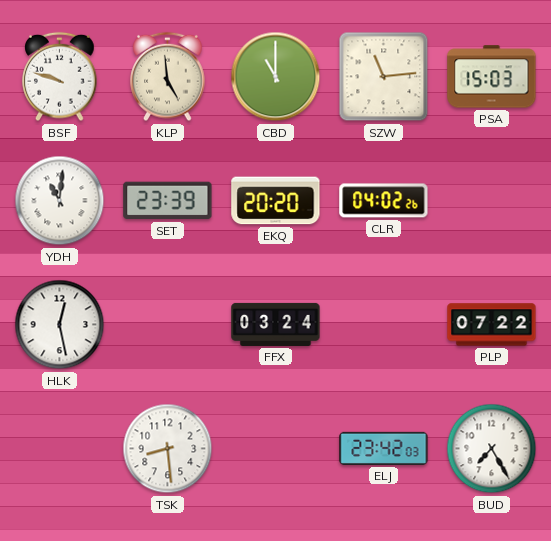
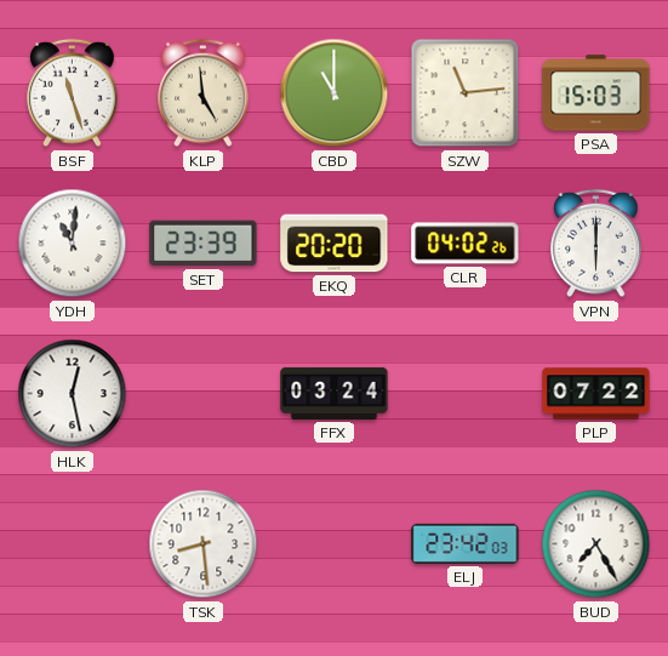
BSF: 9:48 -> 11:27 (73, 93)
VPN: none -> 6:00 (596, 244)
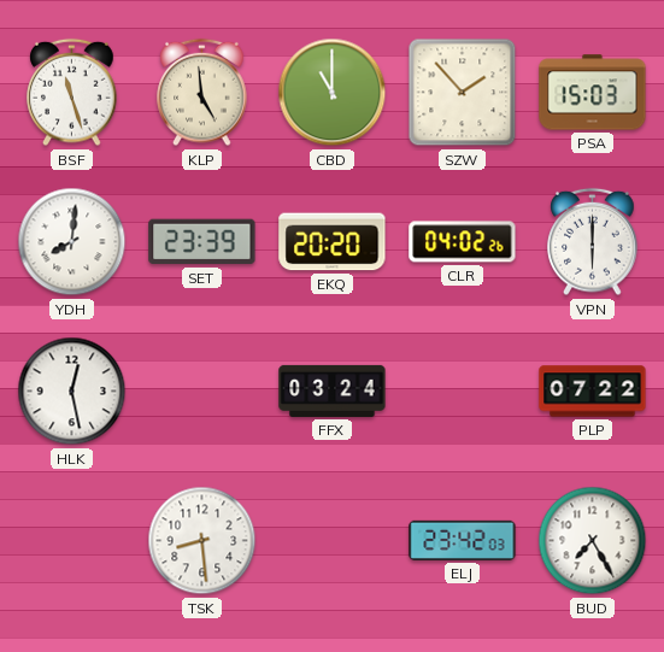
SZW: 11:14 -> 1:53 (463, 93)
YDH: 11:01 -> 8:01 (72, 242)
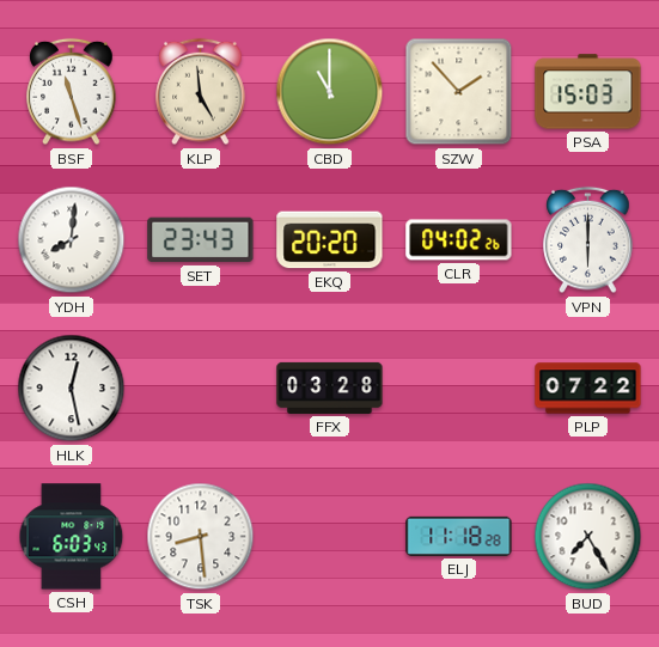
SET: 23:39 -> 23:43 (201, 240)
FFX: 03:24 -> 03:28 (330, 387)
CSH: none -> 6:03 (72, 537)
ELJ: 23:42 -> 11:18 (459, 536)
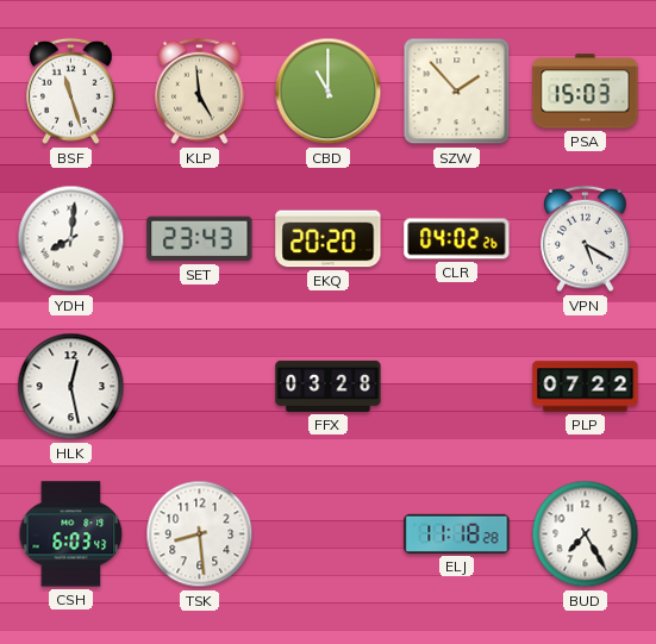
VPN: 6:00 -> 5:20 (586, 239)
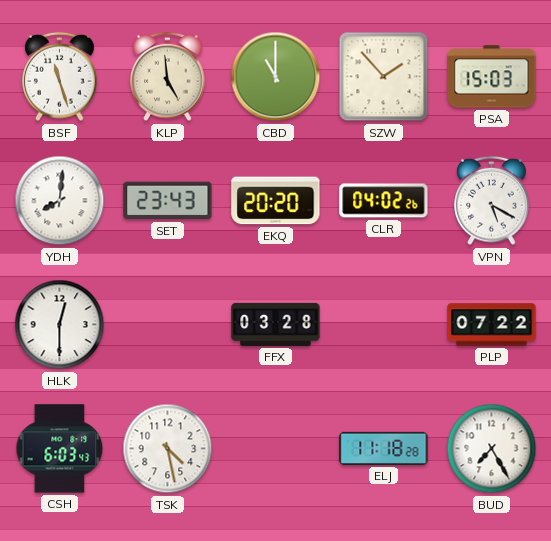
HLK: 12:28 -> 12:30 (60, 325)
TSK: 8:29 -> 4:28 (168, 449)
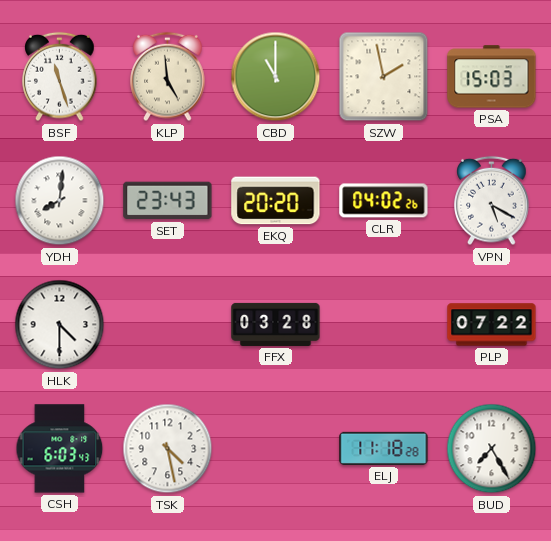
SZW: 1:53 -> 1:58 (384, 77)
HLK: 12:30 -> 4:30 (60, 325)
